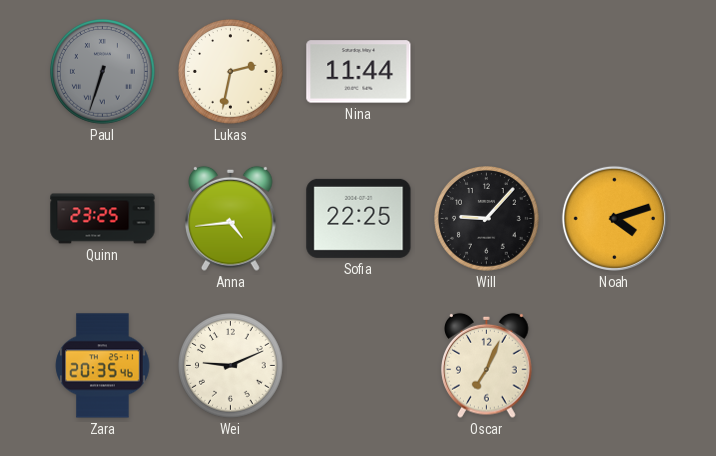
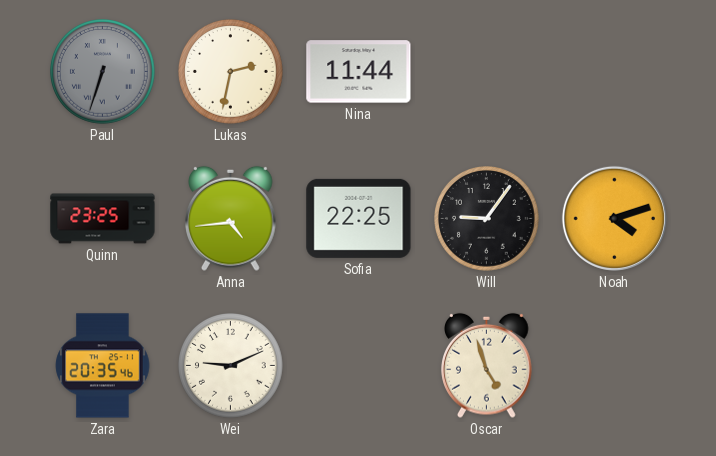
Will: 9:07 -> 9:06 (487, 219)
Oscar: 7:04 -> 4:57 (487, 365)
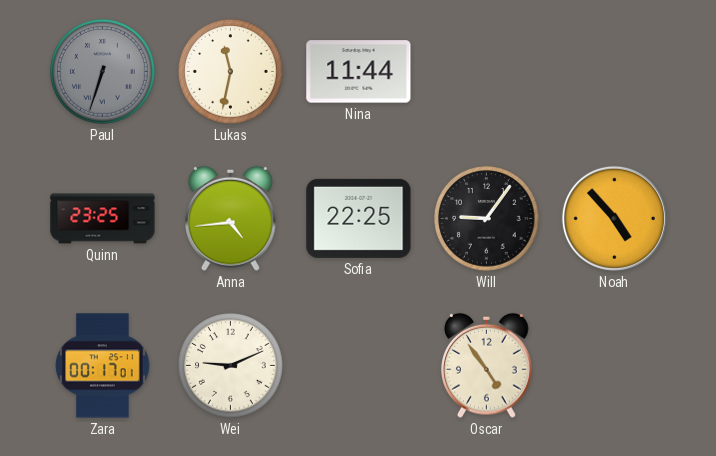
Lukas: 2:32 -> 11:32 (231, 72)
Noah: 4:12 -> 4:53 (614, 218)
Zara: 20:35 -> 00:17 (103, 366)
Oscar: 4:57 -> 4:54 (487, 365)
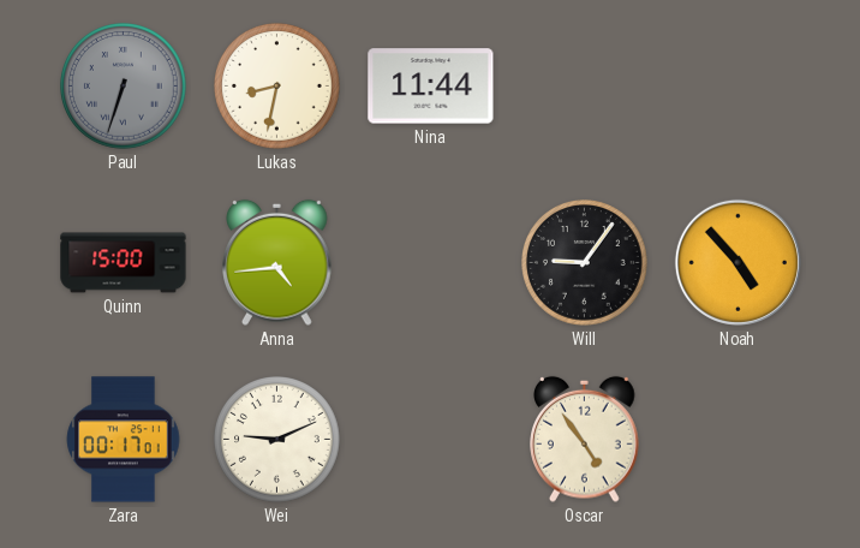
Lukas: 11:32 -> 8:32 (277, 87)
Quinn: 23:25 -> 15:00 (124, 263)
Sofia: 22:25 -> none (359, 218)
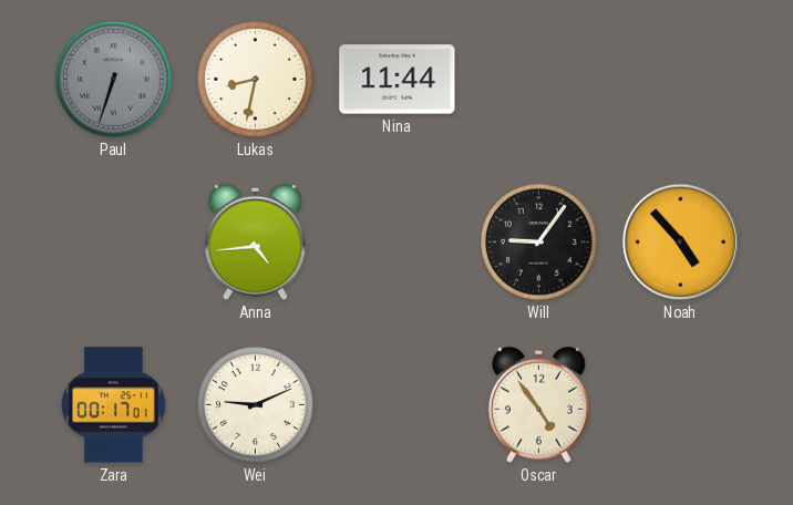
Quinn: 15:00 -> none (124, 263)
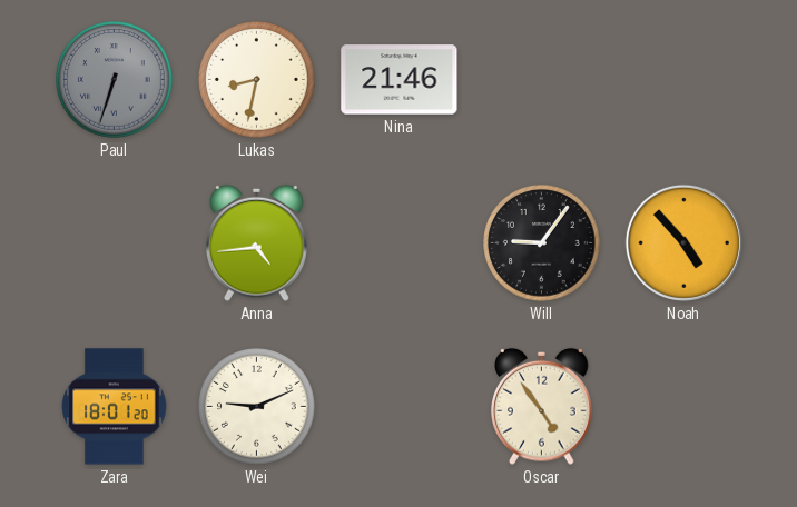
Nina: 11:44 -> 21:46 (400, 80)
Zara: 00:17 -> 18:01 (115, 407)
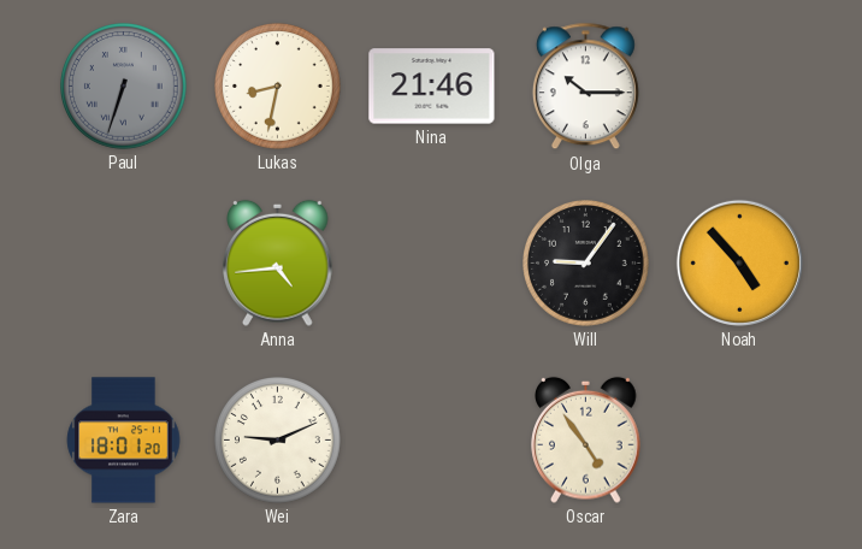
Olga: none -> 10:15 (585, 87)
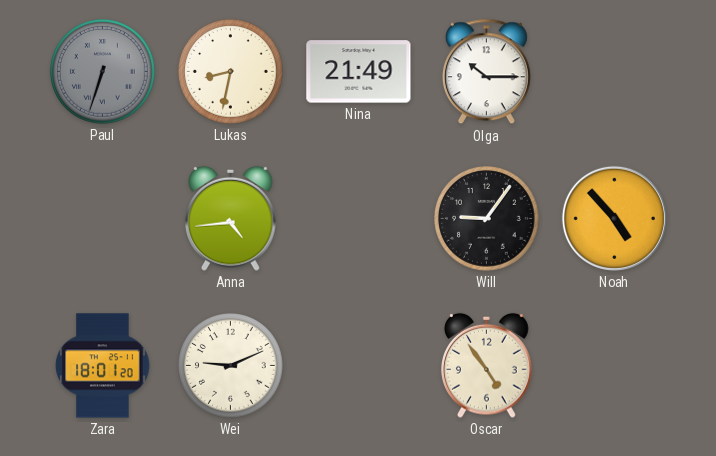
Nina: 21:46 -> 21:49 (359, 72)
